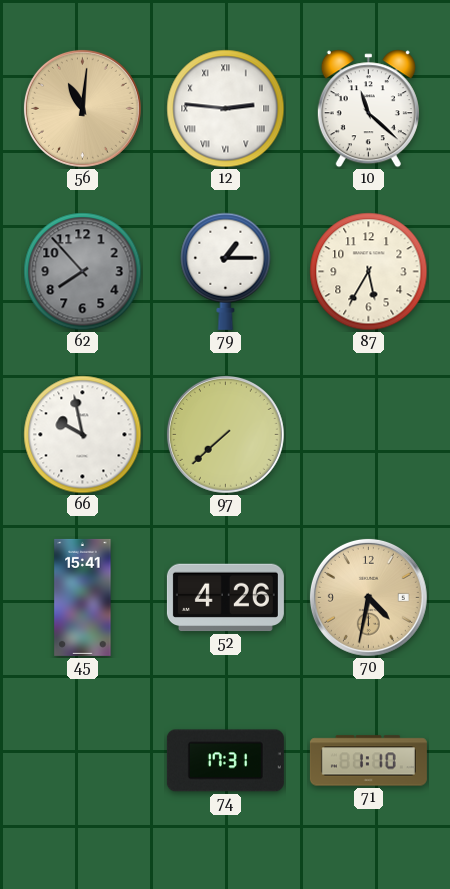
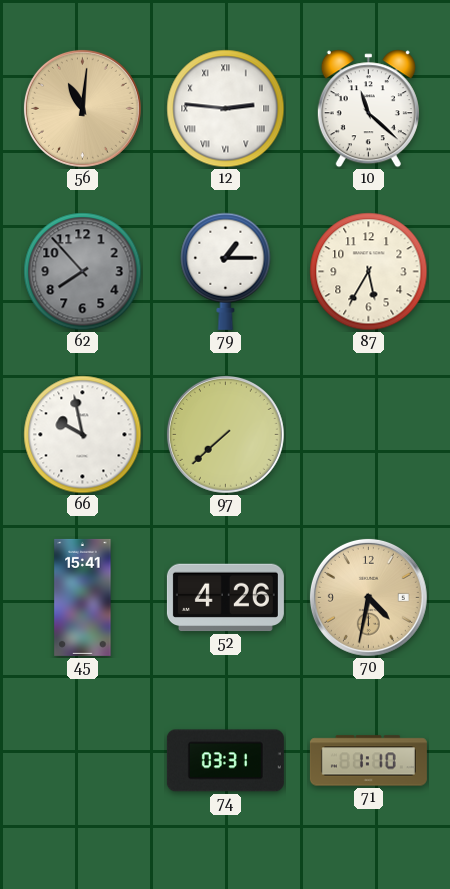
74: 17:31 -> 03:31 (225, 761)
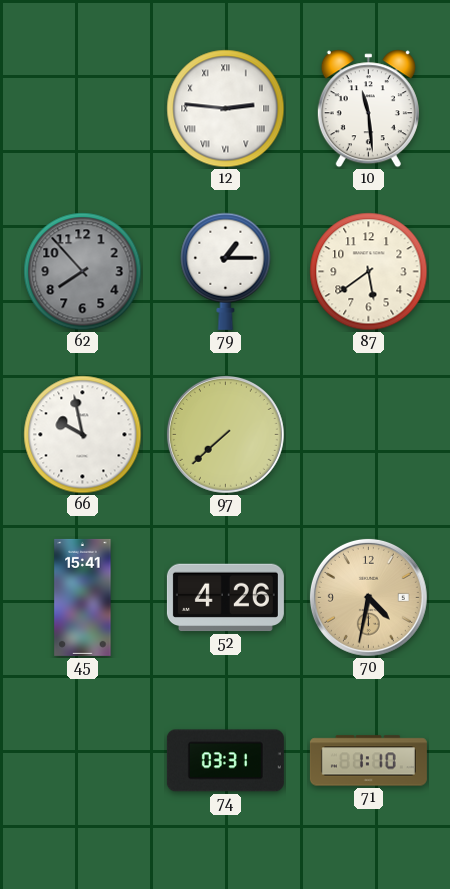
56: 11:01 -> none (82, 108)
10: 11:22 -> 11:29 (368, 109)
87: 5:35 -> 5:39 (369, 272)
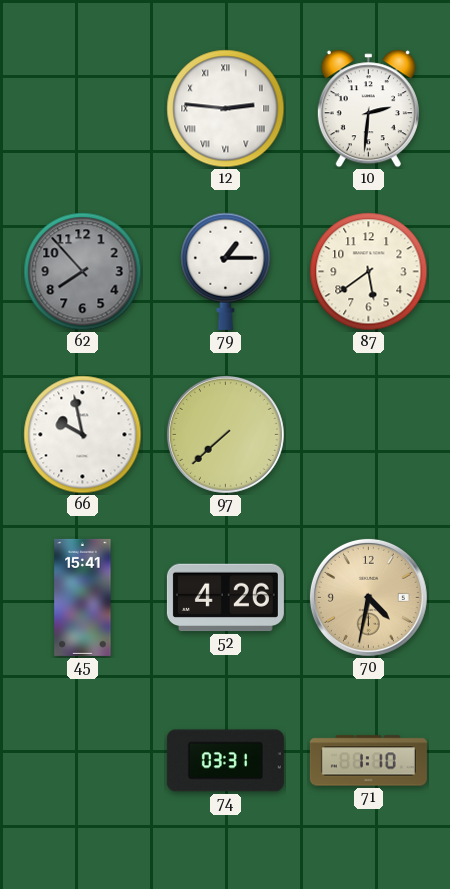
10: 11:29 -> 2:31 (368, 109)
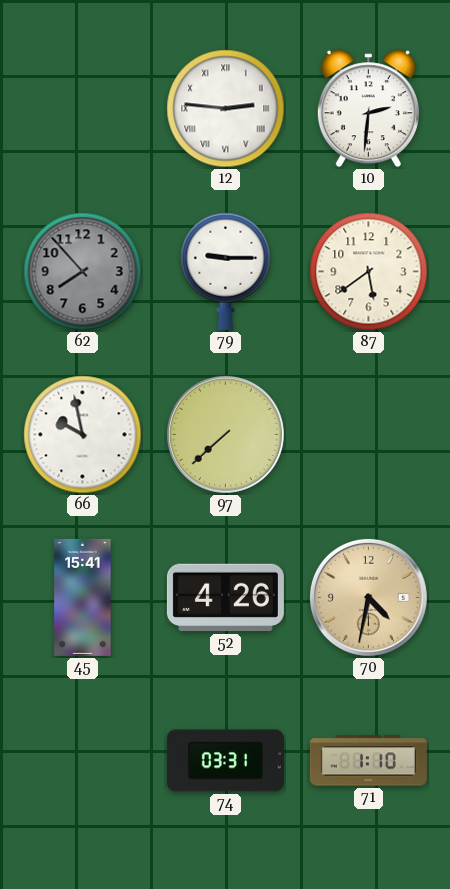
79: 1:15 -> 9:15 (226, 271)
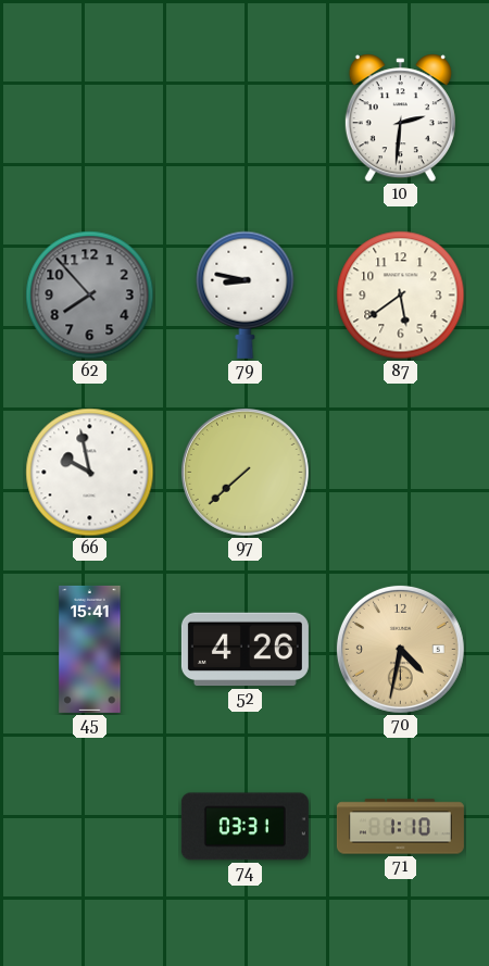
12: 2:46 -> none (226, 109)
79: 9:15 -> 8:47 (246, 294)
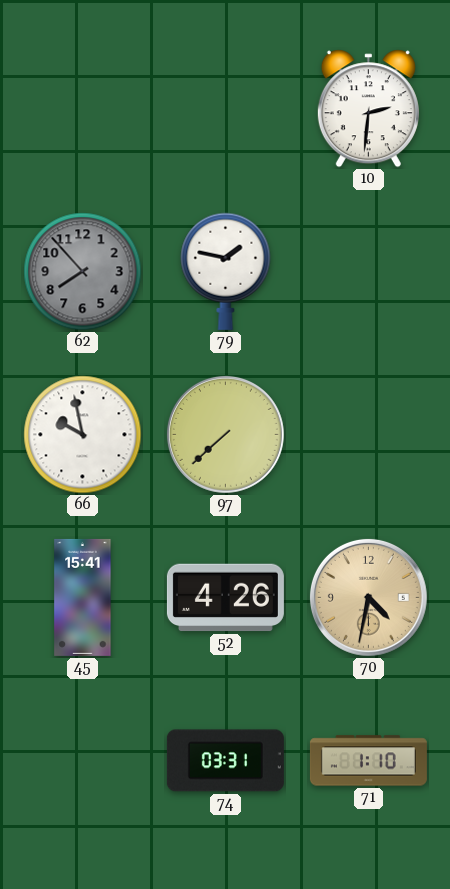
79: 8:47 -> 1:47 (226, 271)
87: 5:39 -> none (401, 296)
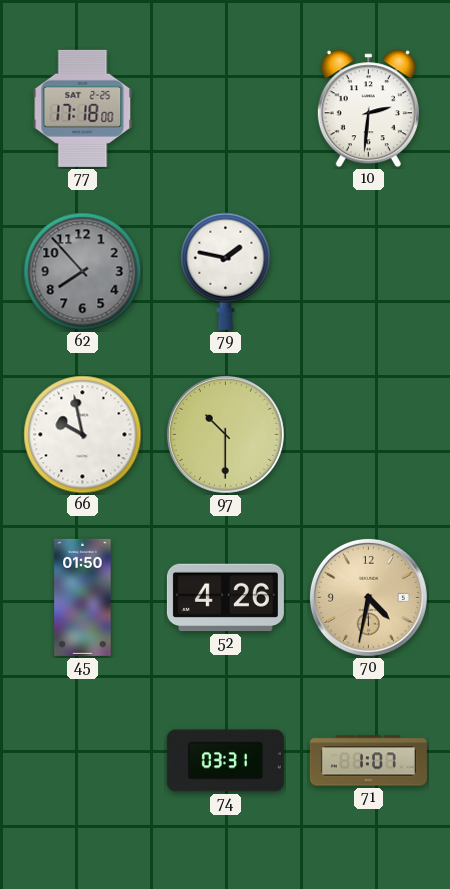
77: none -> 17:18 (83, 108)
97: 7:38 -> 10:30 (225, 434)
45: 15:41 -> 01:50 (83, 597)
71: 1:10 -> 1:07 (368, 761)
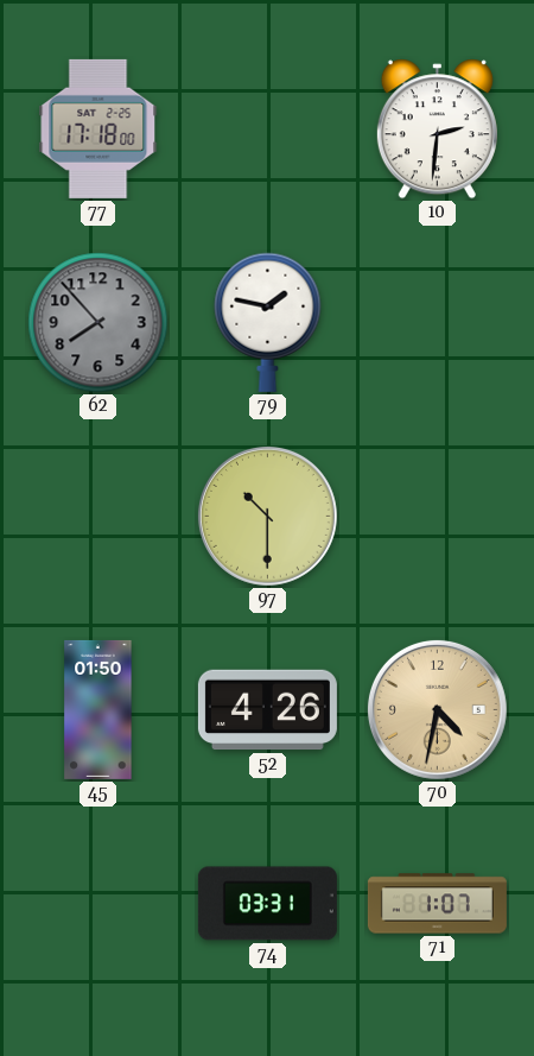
66: 9:58 -> none (83, 435)
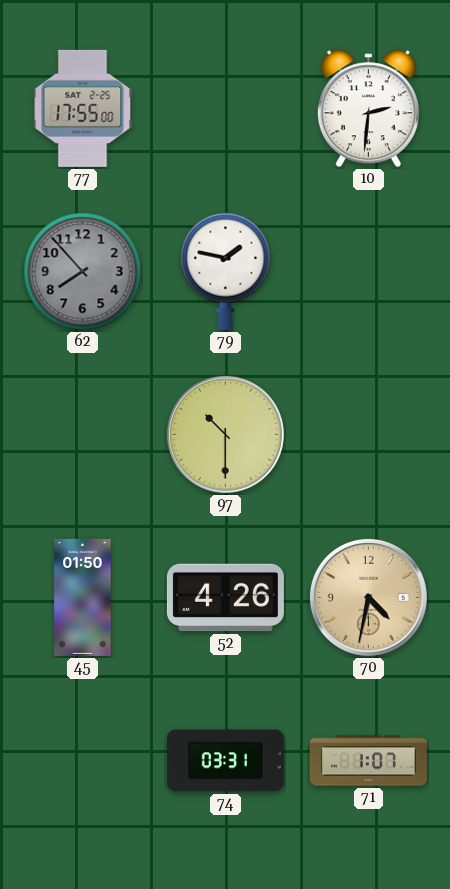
77: 17:18 -> 17:55 (83, 108)
